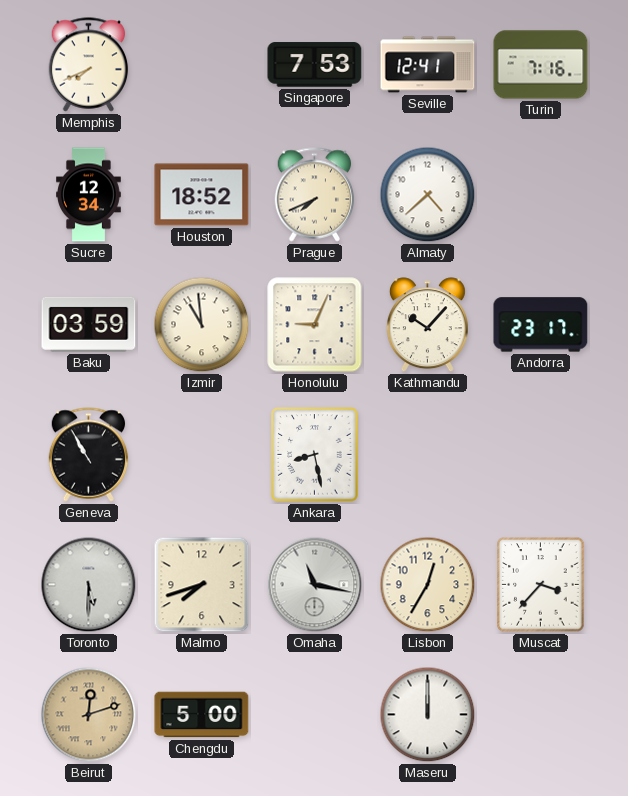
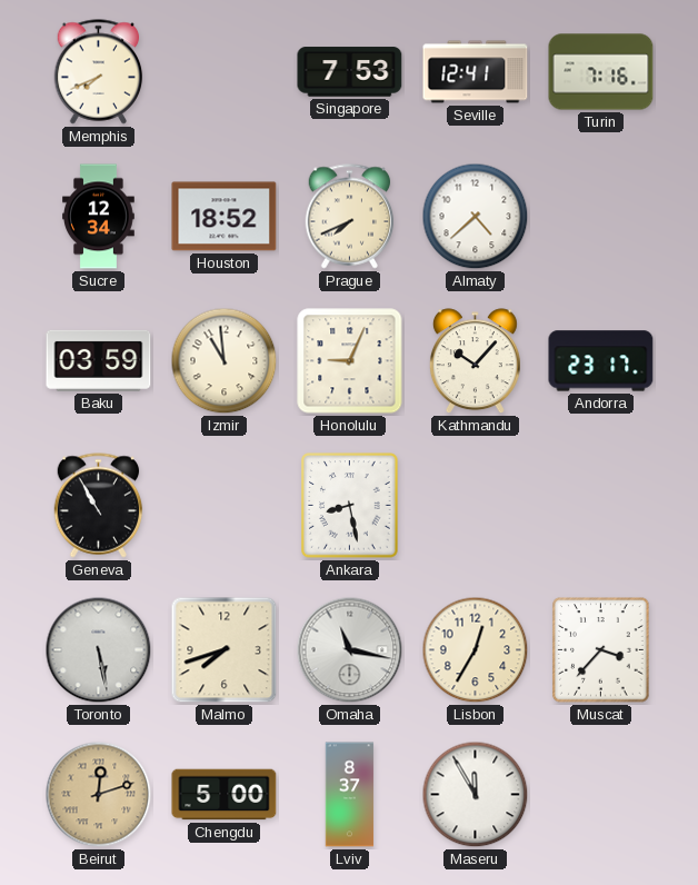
Toronto: 5:30 -> 5:28 (99, 650)
Lviv: none -> 8:37 (350, 795)
Maseru: 12:00 -> 11:55 (476, 795)
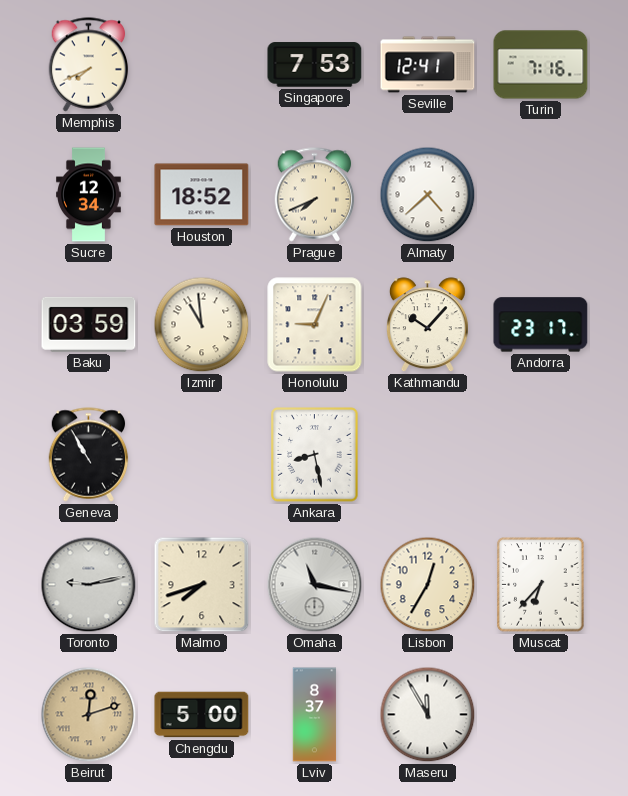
Toronto: 5:28 -> 9:13 (89, 585)
Muscat: 3:37 -> 6:37 (541, 585)
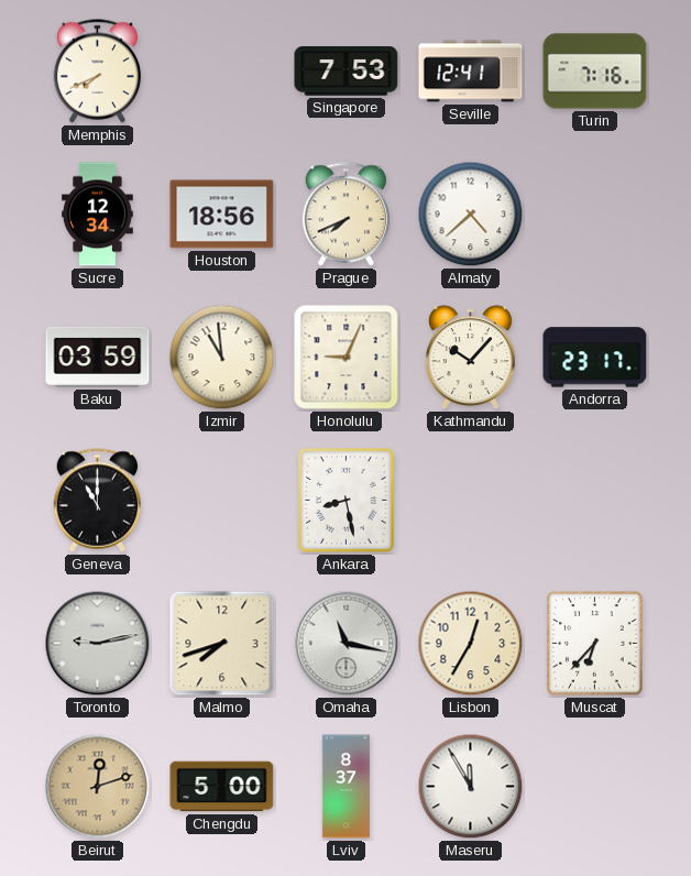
Houston: 18:52 -> 18:56 (222, 215)
Geneva: 10:55 -> 11:00 (98, 501)
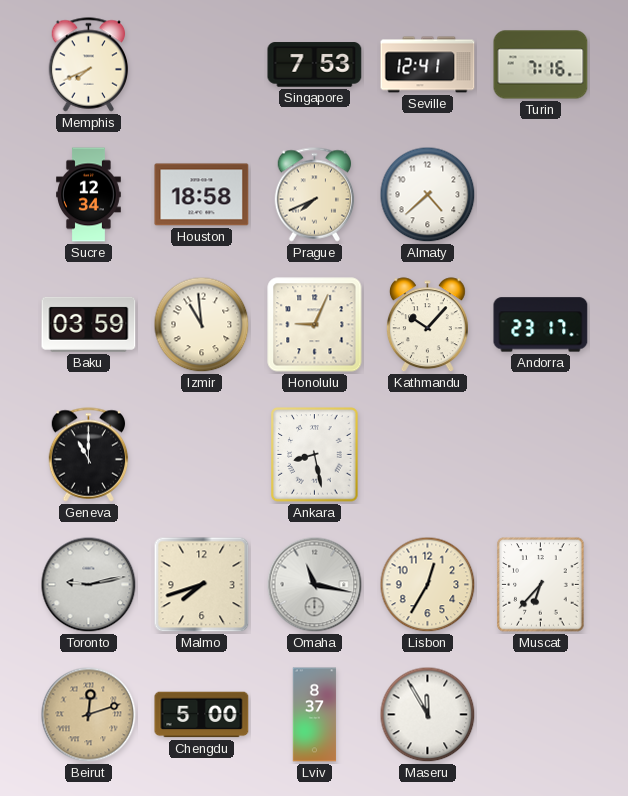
Houston: 18:56 -> 18:58 (202, 195)
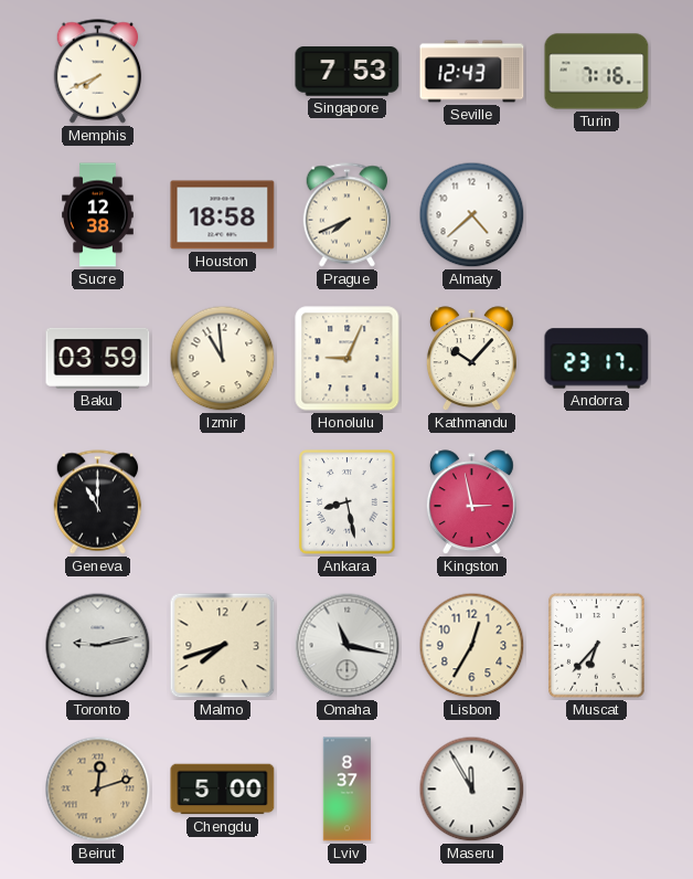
Seville: 12:41 -> 12:43 (472, 72)
Sucre: 12:34 -> 12:38 (98, 215)
Kingston: none -> 2:58 (471, 502)
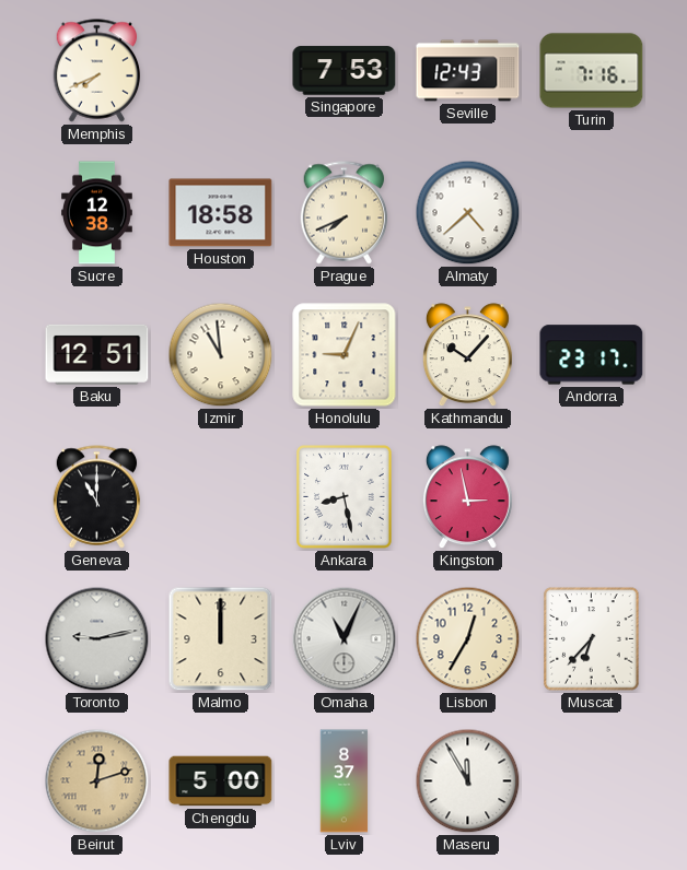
Baku: 03:59 -> 12:51 (97, 354)
Malmo: 7:42 -> 12:00 (221, 639)
Omaha: 11:17 -> 11:04 (345, 639)
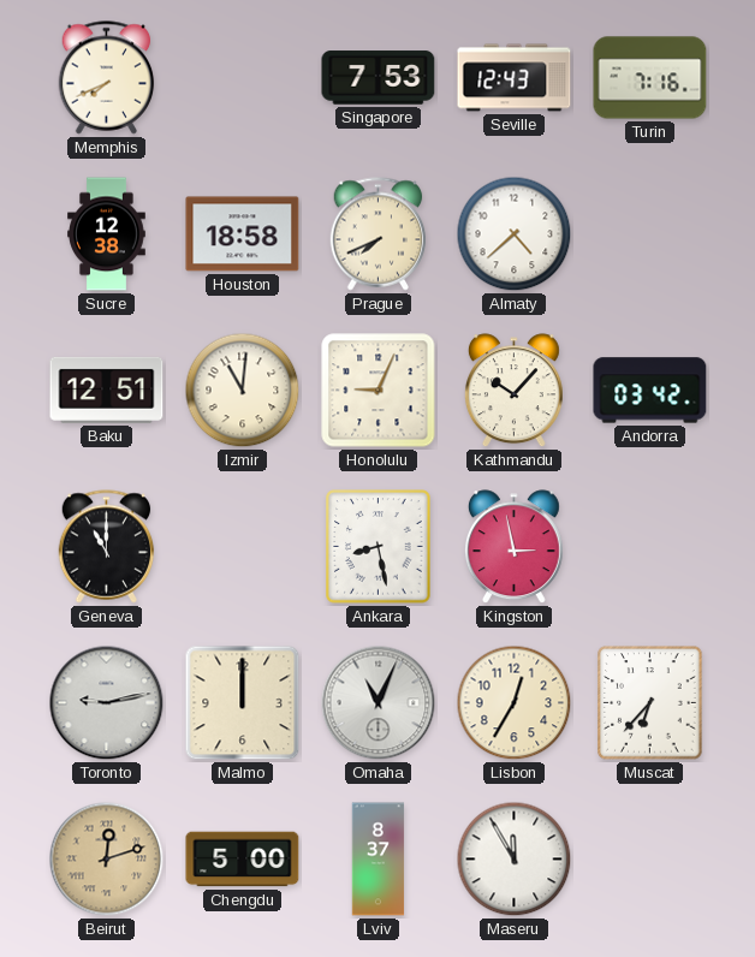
Izmir: 10:59 -> 11:01 (243, 391)
Andorra: 23:17 -> 03:42 (650, 391)
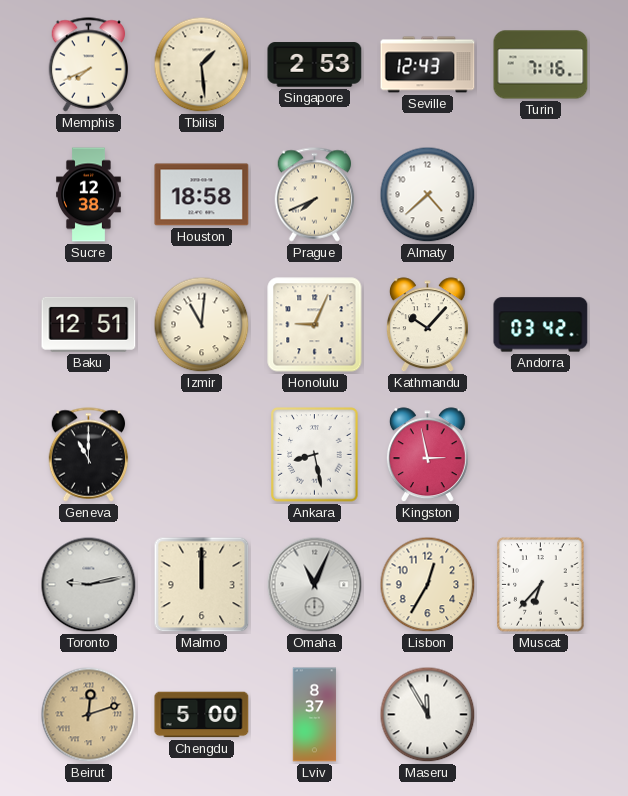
Tbilisi: none -> 1:29 (202, 65)
Singapore: 7:53 -> 2:53 (315, 65)
